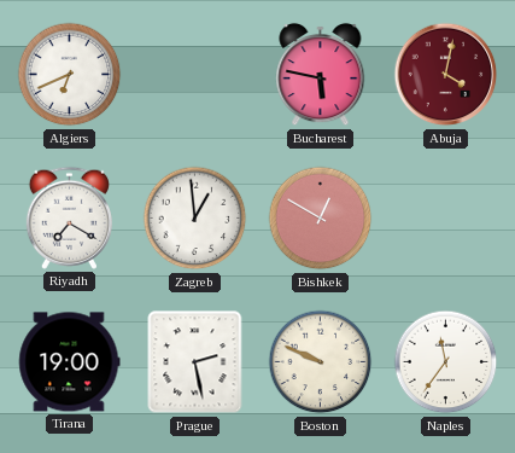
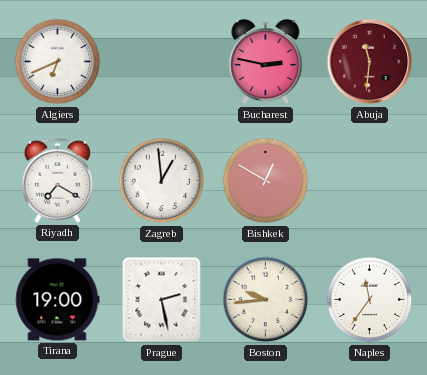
Bucharest: 5:47 -> 2:47 (266, 62)
Abuja: 4:02 -> 11:31 (370, 62)
Boston: 9:49 -> 9:44 (266, 300)
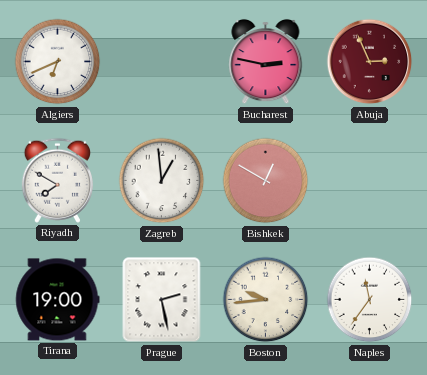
Abuja: 11:31 -> 2:56 (370, 62)
Riyadh: 7:20 -> 7:50 (57, 180)
